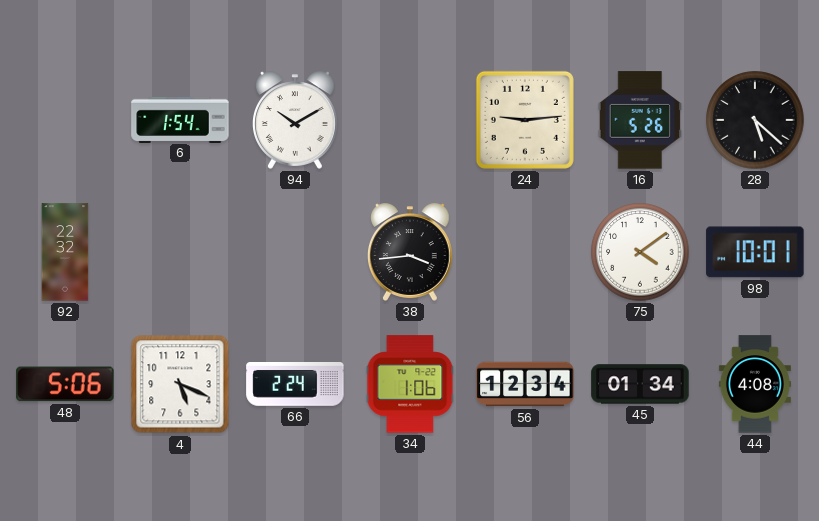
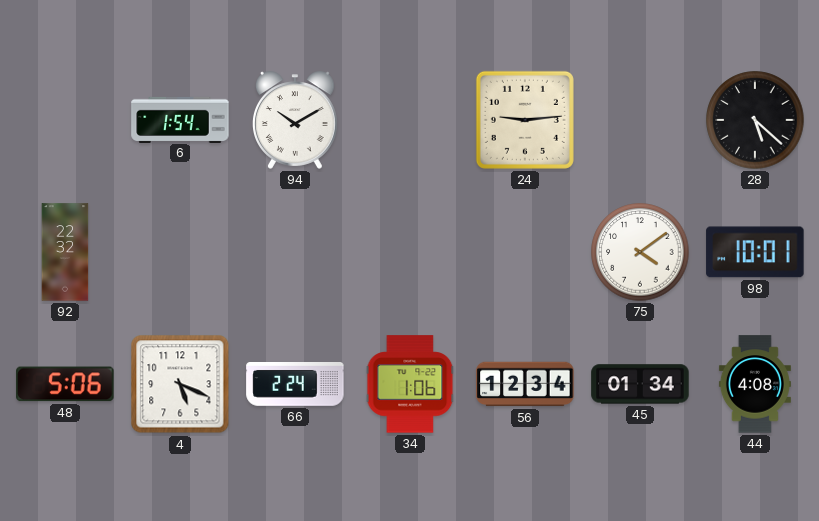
16: 5:26 -> none (640, 120)
38: 3:44 -> none (410, 252)
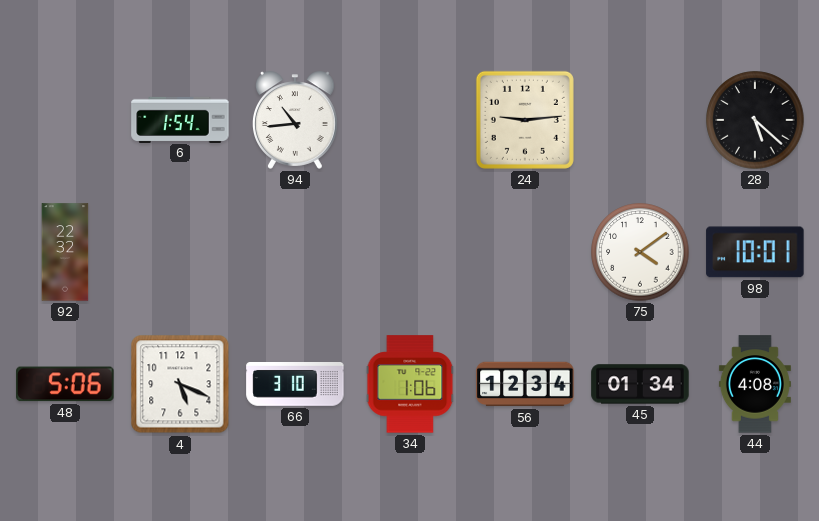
94: 10:10 -> 10:44 (295, 120)
66: 2:24 -> 3:10 (295, 385)
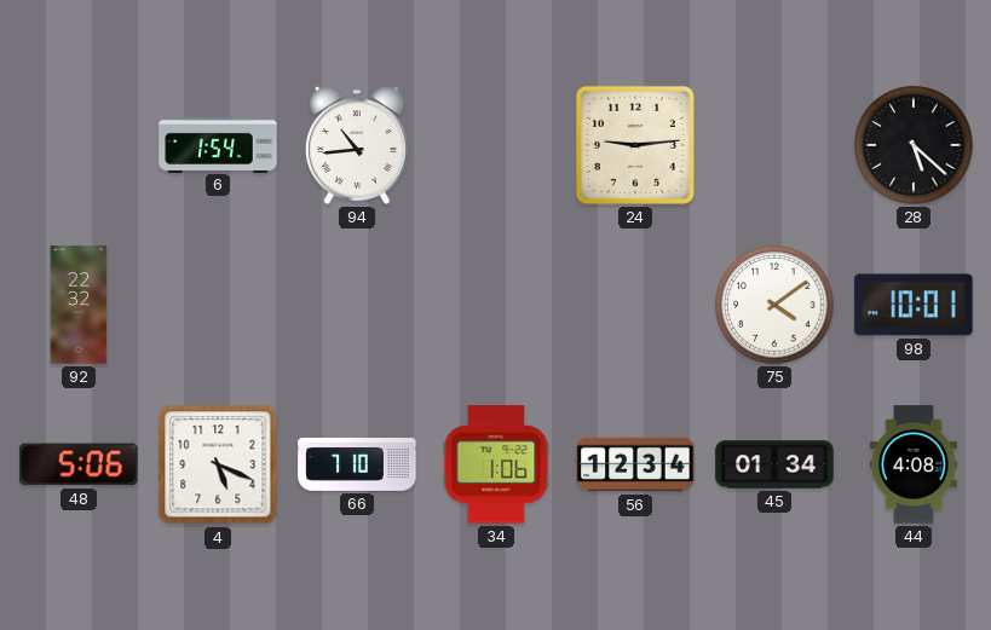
66: 3:10 -> 7:10 (357, 466)
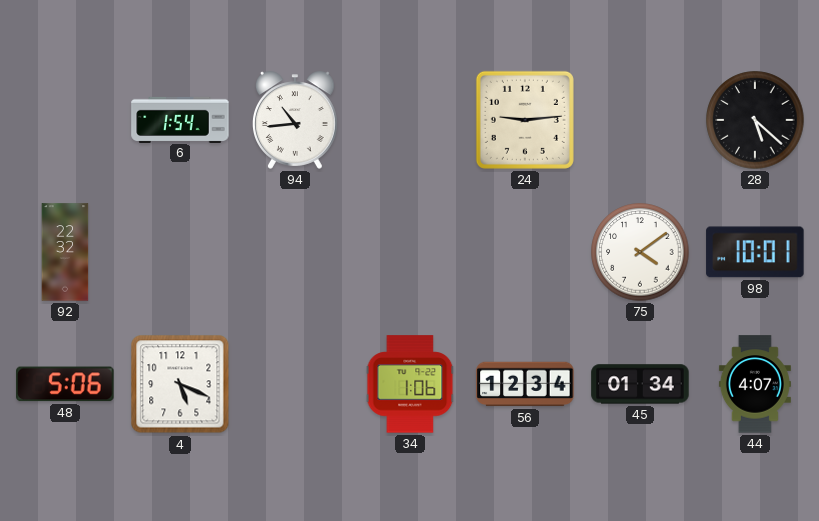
66: 7:10 -> none (357, 466)
44: 4:08 -> 4:07 (755, 384)
